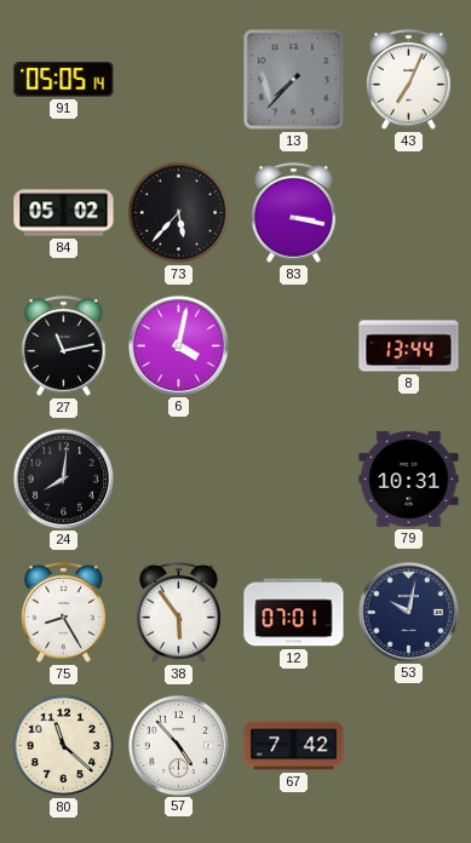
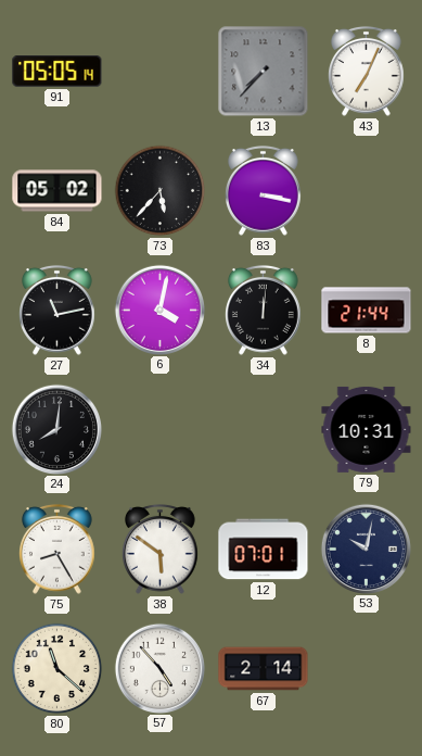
34: none -> 12:01 (264, 310)
8: 13:44 -> 21:44 (367, 311)
38: 5:54 -> 5:51 (161, 549)
67: 7:42 -> 2:14 (264, 669)
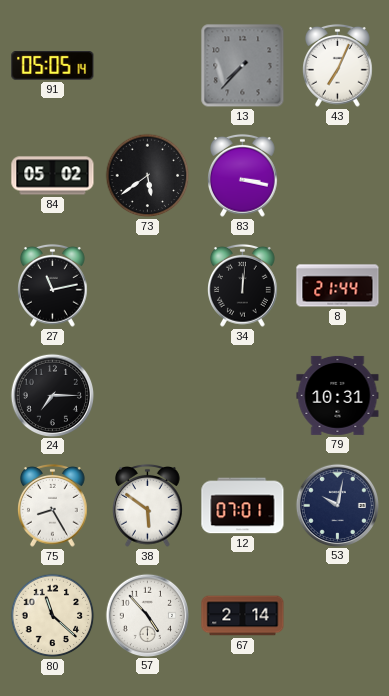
73: 5:37 -> 5:39 (148, 176)
6: 4:02 -> none (159, 310)
24: 8:01 -> 7:15 (52, 395)
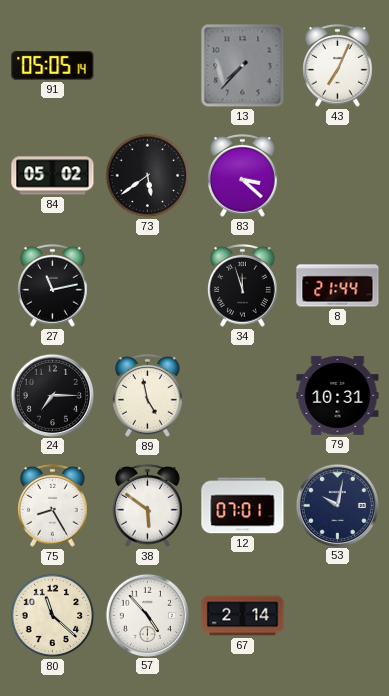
83: 3:17 -> 3:22 (243, 175)
34: 12:01 -> 11:57 (243, 285)
89: none -> 4:58 (148, 395)
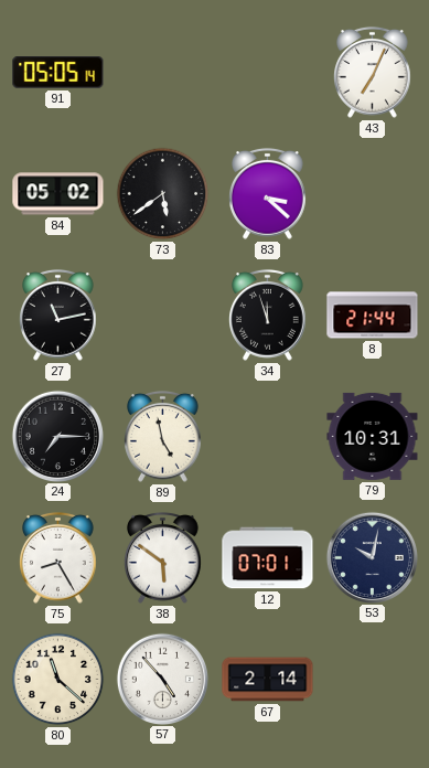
13: 7:37 -> none (243, 66)
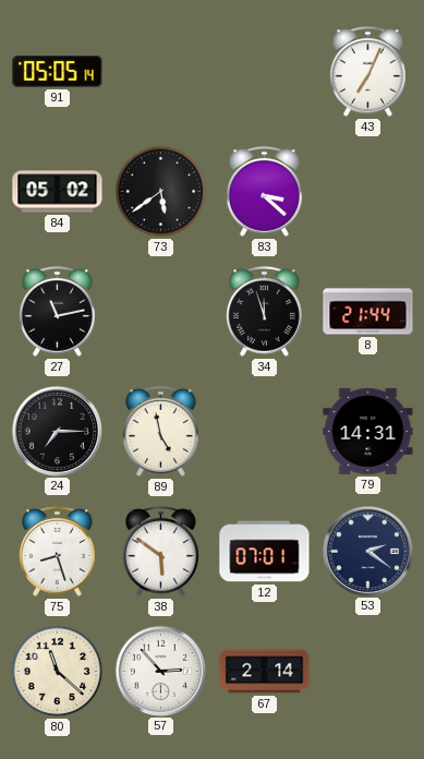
79: 10:31 -> 14:31 (368, 431)
75: 8:25 -> 8:27 (58, 551)
53: 10:02 -> 2:21 (367, 551)
57: 4:53 -> 2:53 (160, 671)
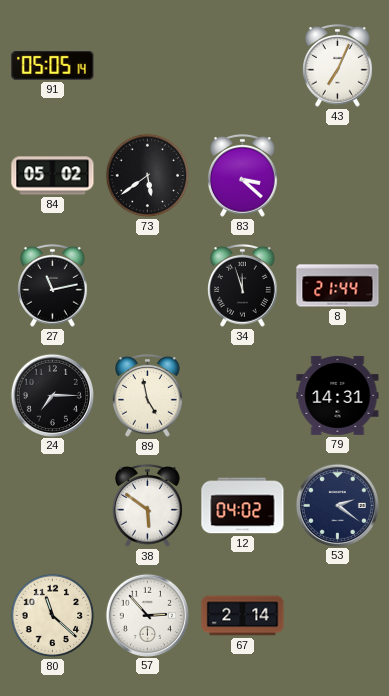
75: 8:27 -> none (58, 551)
12: 07:01 -> 04:02 (243, 506)
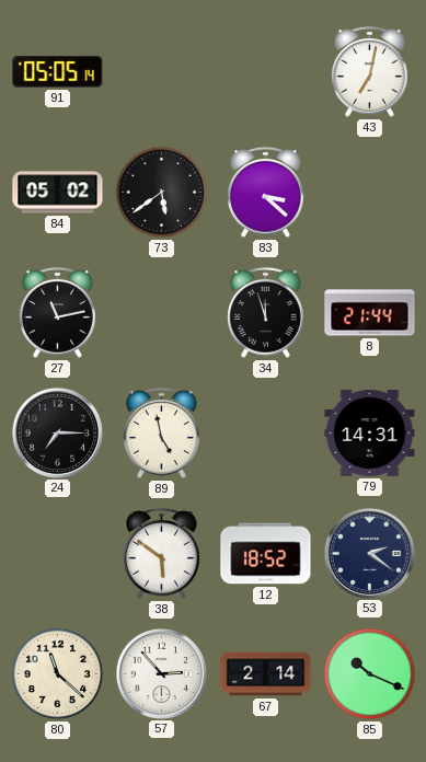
43: 7:04 -> 7:02 (370, 71)
12: 04:02 -> 18:52 (266, 554)
85: none -> 10:19 (370, 674)
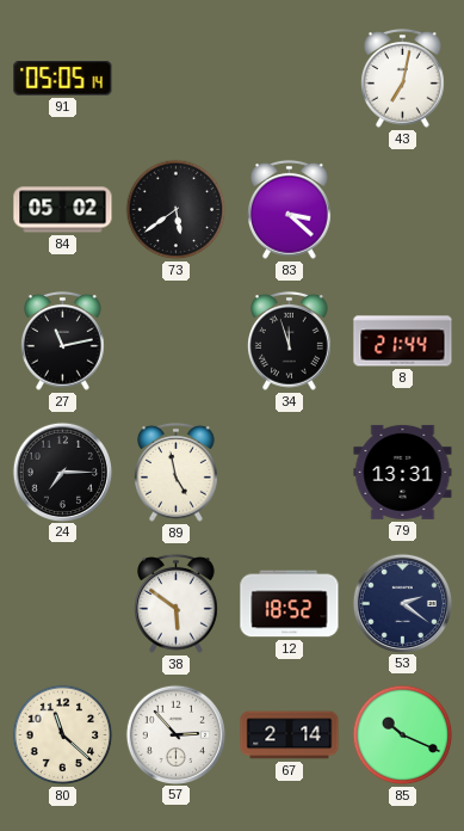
79: 14:31 -> 13:31 (403, 472)
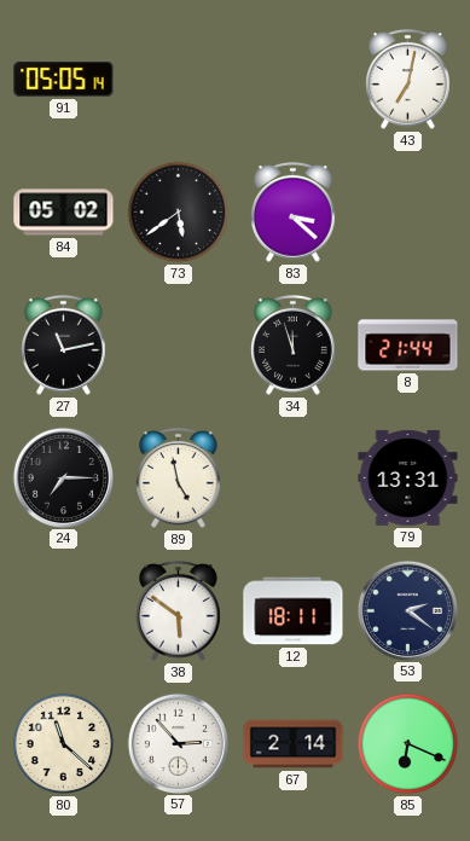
12: 18:52 -> 18:11 (294, 611)
85: 10:19 -> 6:19 (408, 744)
